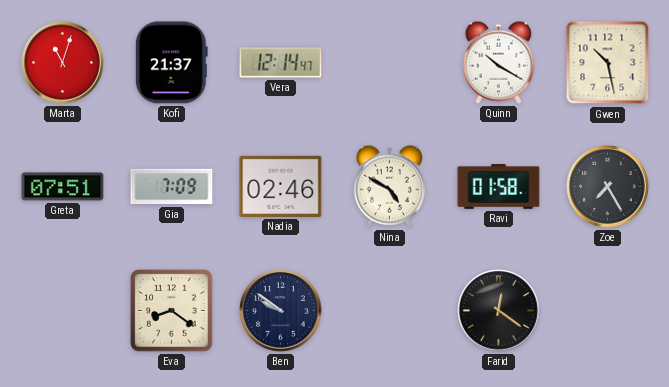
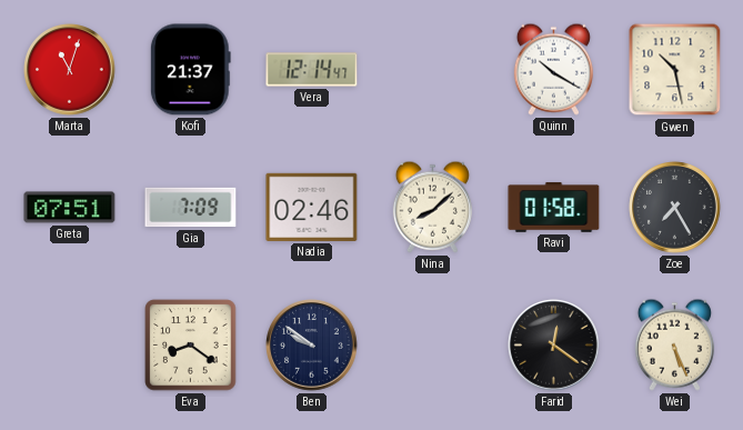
Nina: 4:50 -> 8:08 (432, 207)
Wei: none -> 5:26 (674, 344)
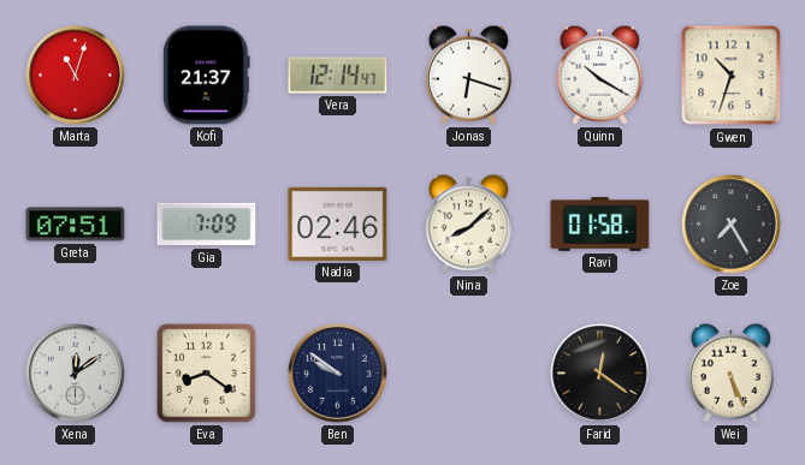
Jonas: none -> 6:18 (468, 74)
Gwen: 10:28 -> 10:33 (732, 76)
Xena: none -> 12:09 (76, 374)
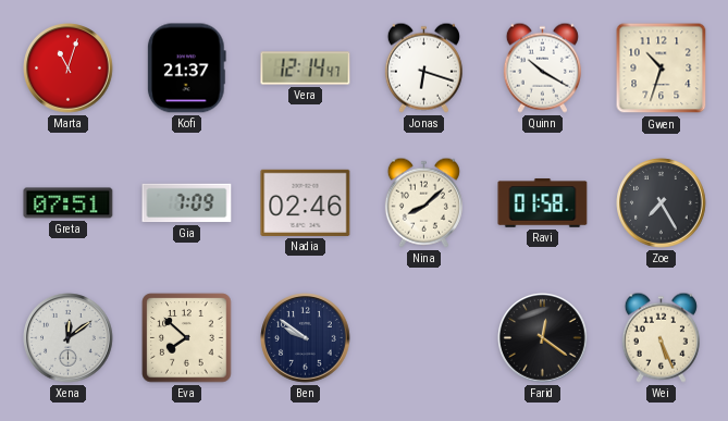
Eva: 8:21 -> 7:52 (187, 338)
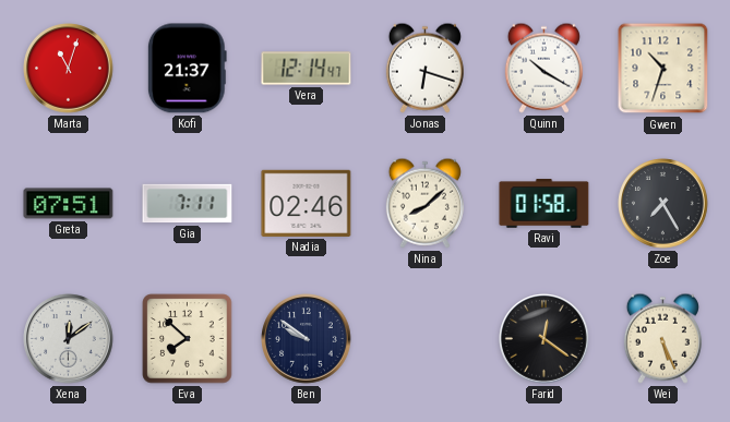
Gia: 7:09 -> 7:11 (188, 204)
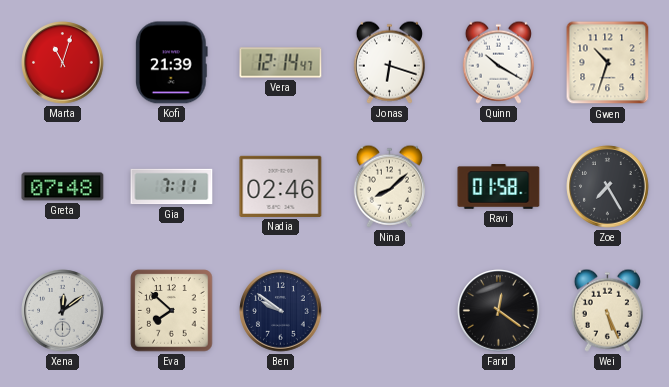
Kofi: 21:37 -> 21:39 (171, 63)
Greta: 07:51 -> 07:48 (63, 187)
